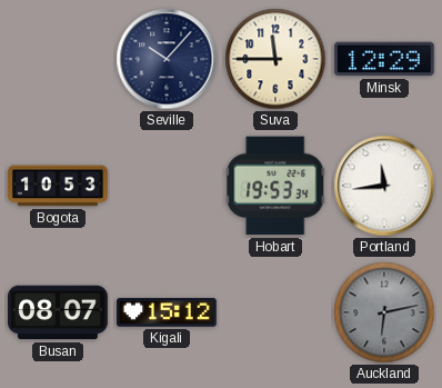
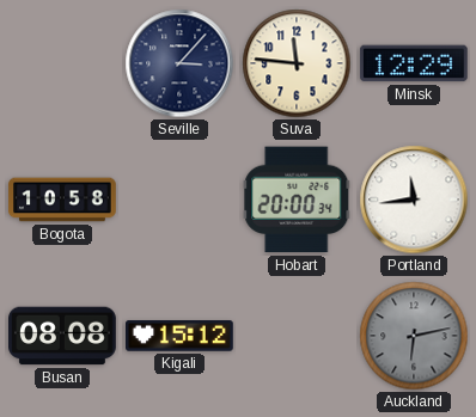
Seville: 10:07 -> 3:07 (179, 63)
Suva: 11:45 -> 11:46 (297, 63)
Bogota: 10:53 -> 10:58 (62, 200)
Hobart: 19:53 -> 20:00 (297, 200)
Busan: 08:07 -> 08:08 (63, 336)
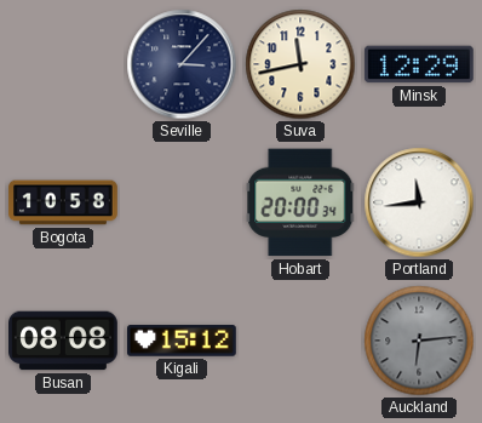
Suva: 11:46 -> 11:43 (300, 64)
Auckland: 6:13 -> 6:14 (419, 341)
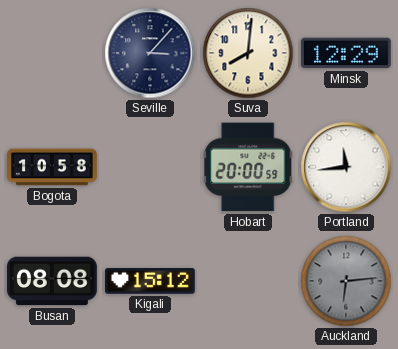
Suva: 11:43 -> 8:01 (248, 53)
Hobart: 20:00:34 -> 20:00:59 (248, 167)
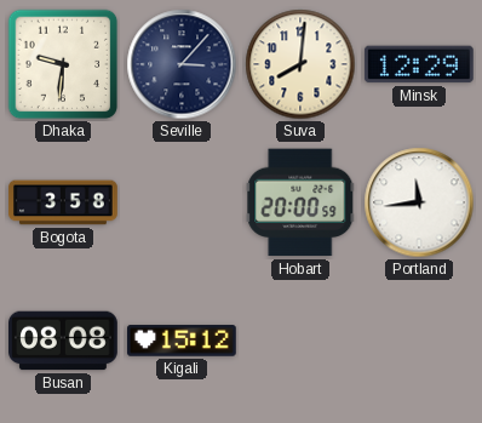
Dhaka: none -> 9:31 (63, 64)
Bogota: 10:58 -> 3:58 (63, 202)
Auckland: 6:14 -> none (346, 281)
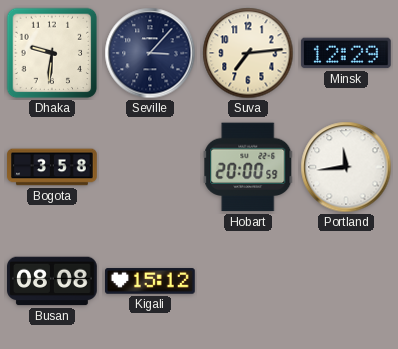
Suva: 8:01 -> 7:14 (248, 53)
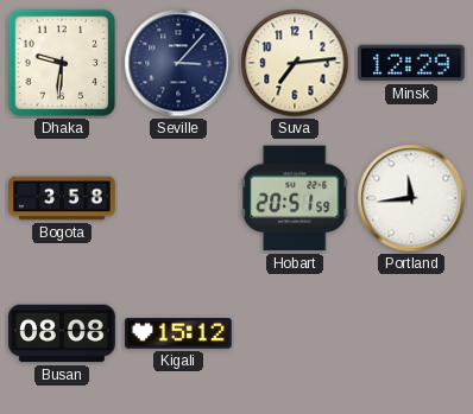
Hobart: 20:00 -> 20:51 (295, 198)
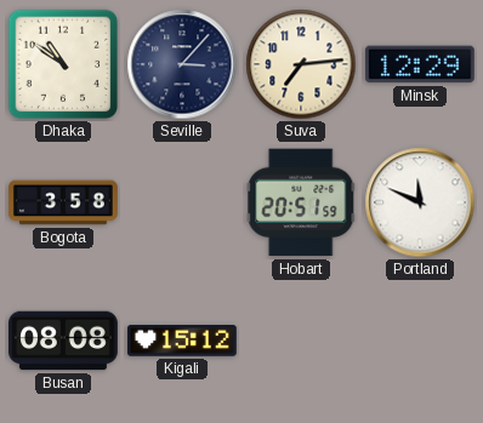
Dhaka: 9:31 -> 10:51 (63, 64)
Portland: 11:44 -> 11:49 (420, 202)
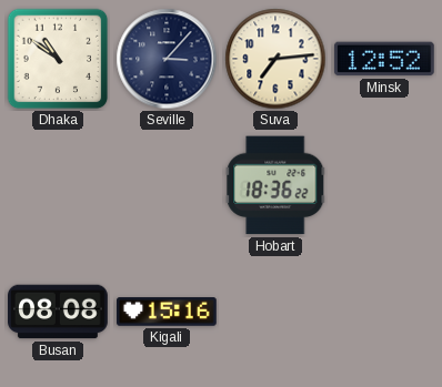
Minsk: 12:29 -> 12:52 (384, 59)
Bogota: 3:58 -> none (63, 202)
Hobart: 20:51 -> 18:36 (275, 185)
Portland: 11:49 -> none (420, 202)
Kigali: 15:12 -> 15:16 (168, 312)
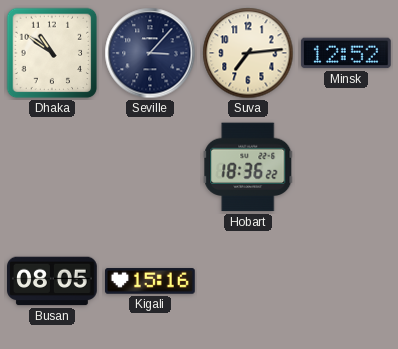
Busan: 08:08 -> 08:05 (53, 281)
